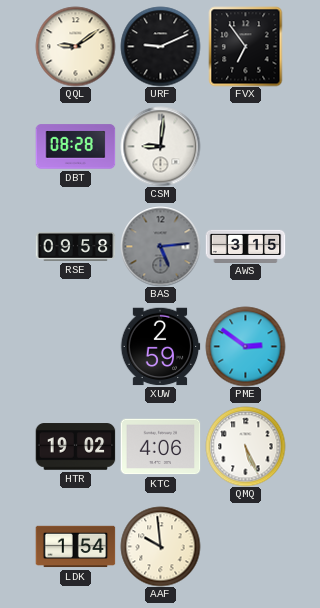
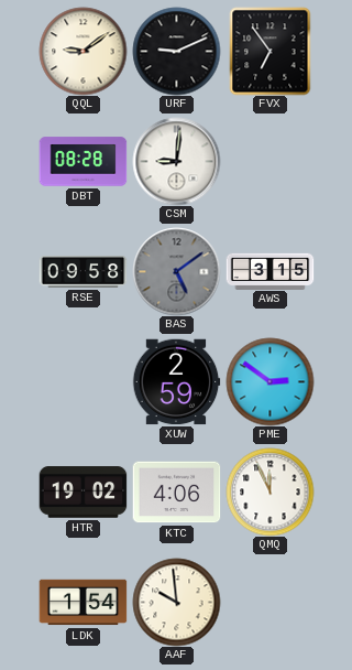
BAS: 5:14 -> 5:09 (176, 271)
QMQ: 5:26 -> 11:56 (269, 491)
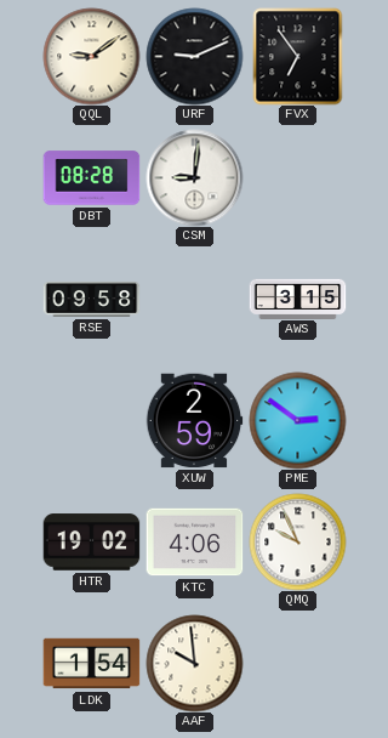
BAS: 5:09 -> none (176, 271)
QMQ: 11:56 -> 9:56 (297, 541)
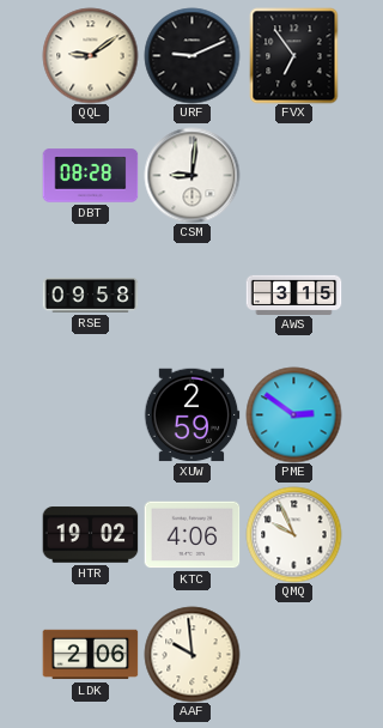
LDK: 1:54 -> 2:06 (90, 655)
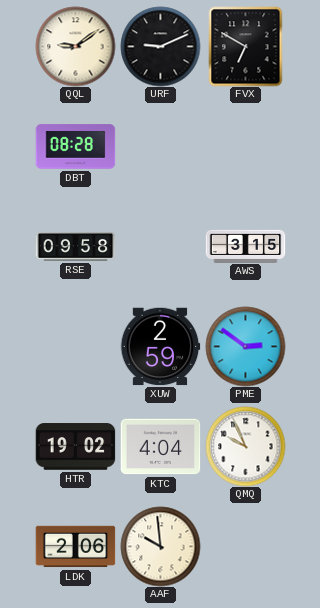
FVX: 6:54 -> 6:50 (246, 46)
CSM: 9:01 -> none (191, 175)
KTC: 4:06 -> 4:04 (160, 447)
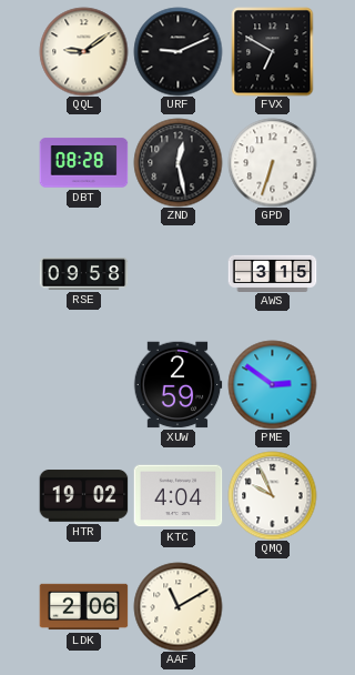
ZND: none -> 12:28 (177, 162)
GPD: none -> 6:33 (272, 162)
AAF: 9:59 -> 11:10 (177, 606)
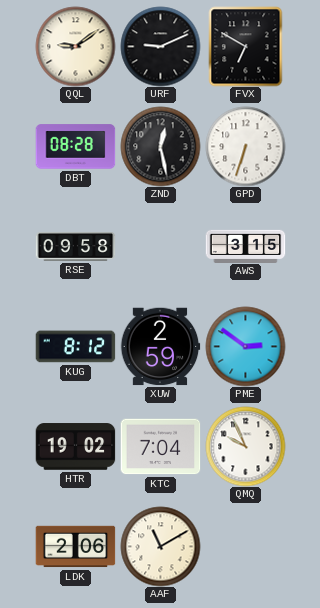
KUG: none -> 8:12 (75, 347)
KTC: 4:04 -> 7:04 (160, 447)
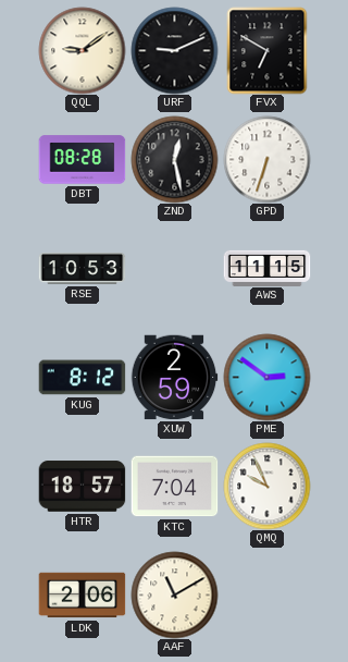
RSE: 09:58 -> 10:53 (82, 269)
AWS: 3:15 -> 11:15 (266, 268)
HTR: 19:02 -> 18:57 (82, 487)
